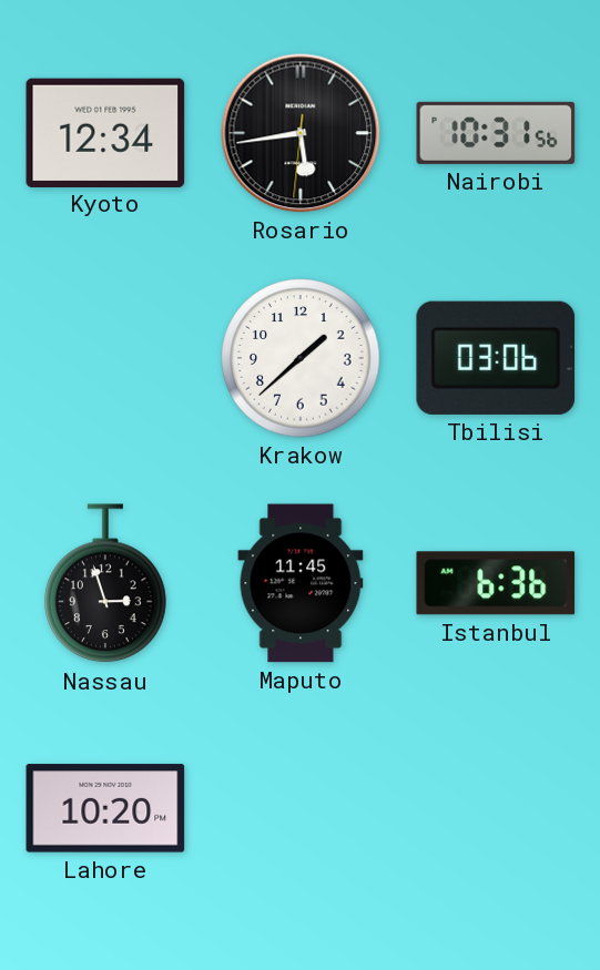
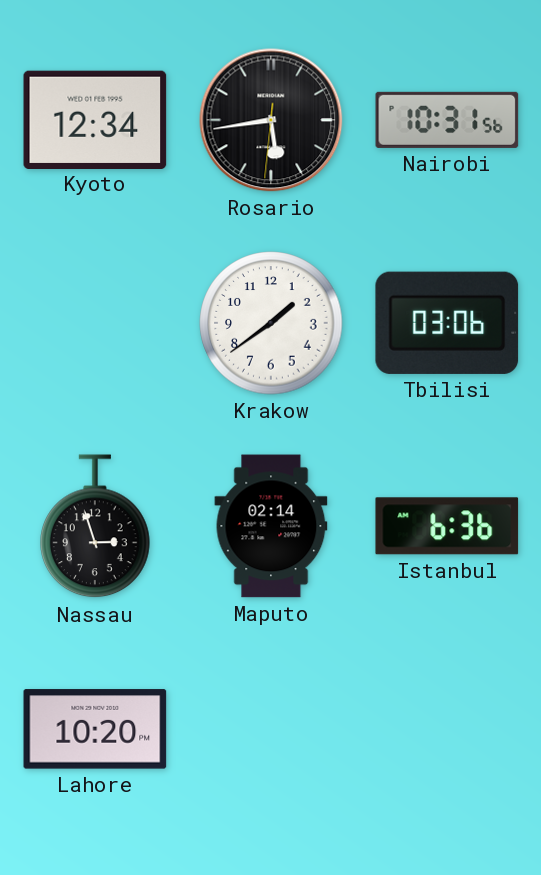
Krakow: 1:38 -> 1:39 (271, 323)
Maputo: 11:45 -> 02:14 (271, 526)
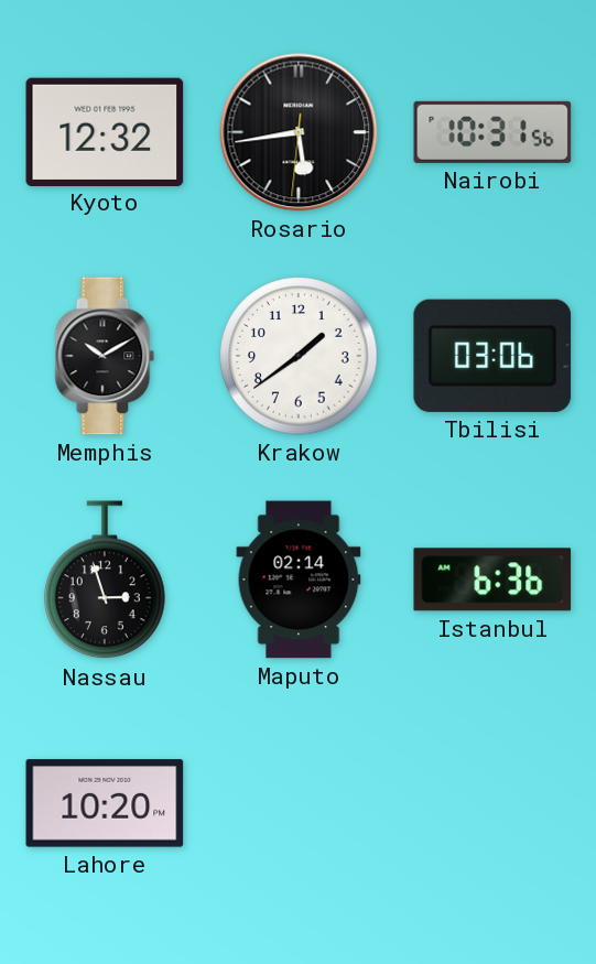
Kyoto: 12:34 -> 12:32 (105, 131)
Memphis: none -> 10:10 (105, 356)
